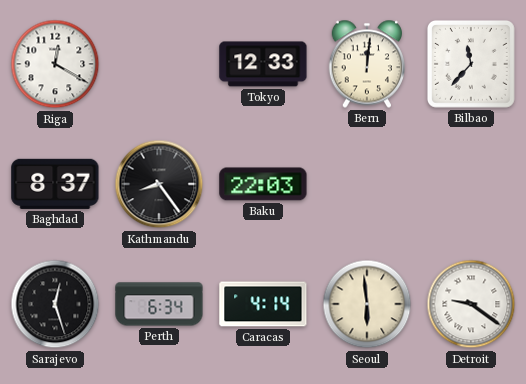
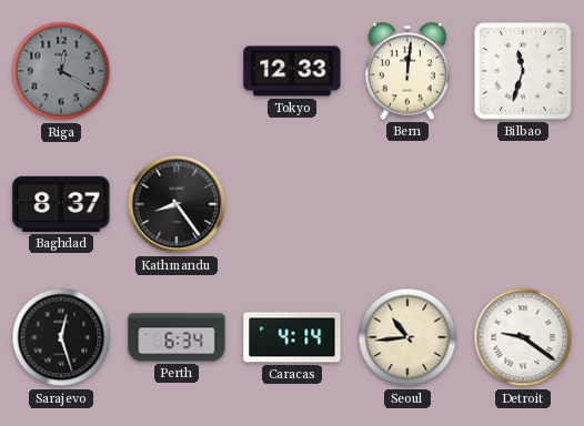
Riga dial: white -> grey (61, 71)
Bilbao: 11:37 -> 11:33 (523, 71)
Baku: 22:03 -> none (263, 184)
Seoul: 5:59 -> 10:44 (407, 337)
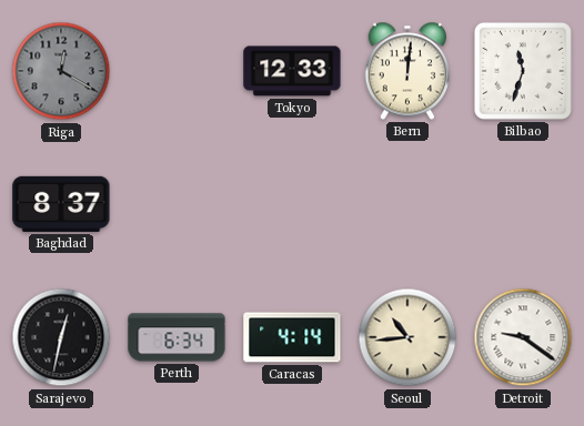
Kathmandu: 8:24 -> none (177, 204)
Sarajevo: 12:27 -> 12:32 (61, 337)
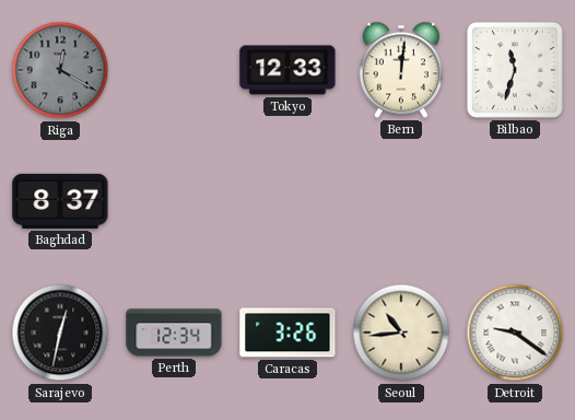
Perth: 6:34 -> 12:34 (174, 332)
Caracas: 4:14 -> 3:26 (287, 332)
